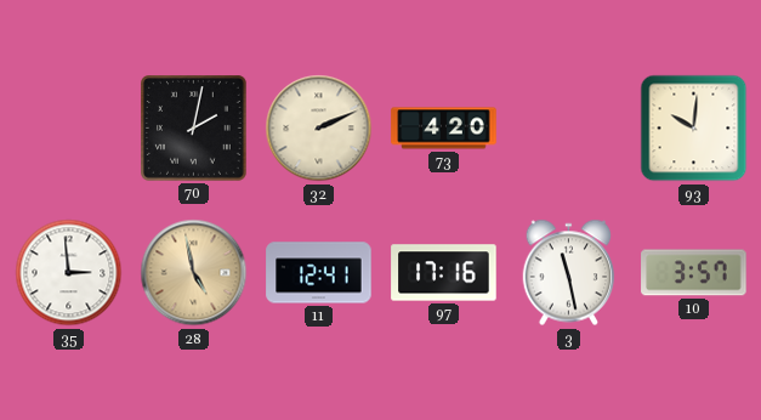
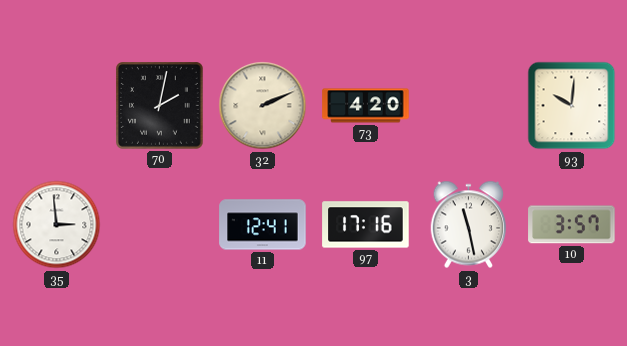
28: 4:58 -> none (194, 273)
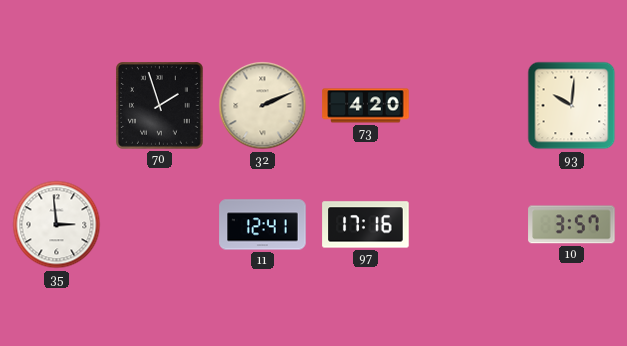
70: 2:02 -> 1:57 (160, 106)
3: 11:28 -> none (469, 225)
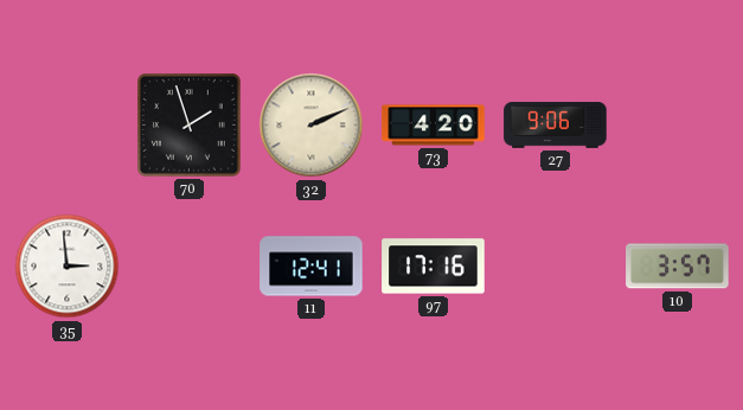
27: none -> 9:06 (556, 126)
93: 10:01 -> none (572, 106)
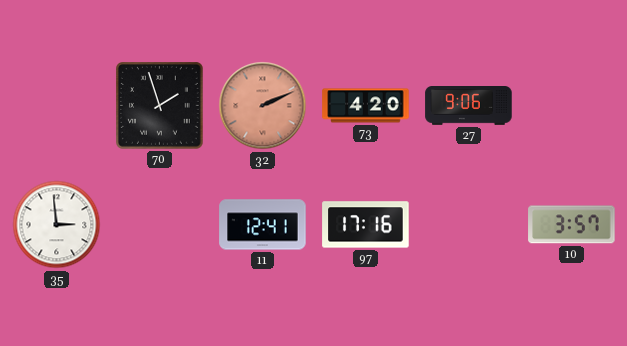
32 dial: cream -> salmon (263, 106)
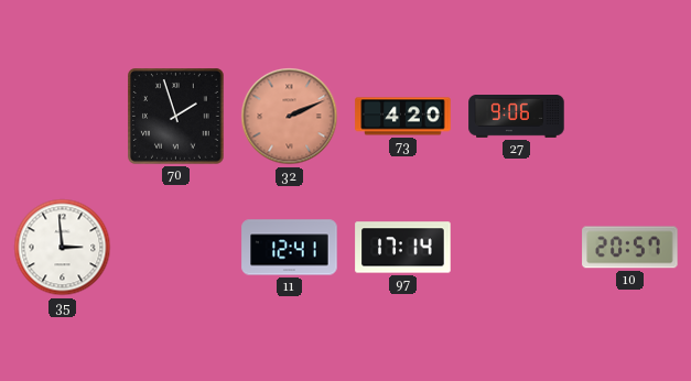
97: 17:16 -> 17:14 (403, 248)
10: 3:57 -> 20:57 (630, 248)
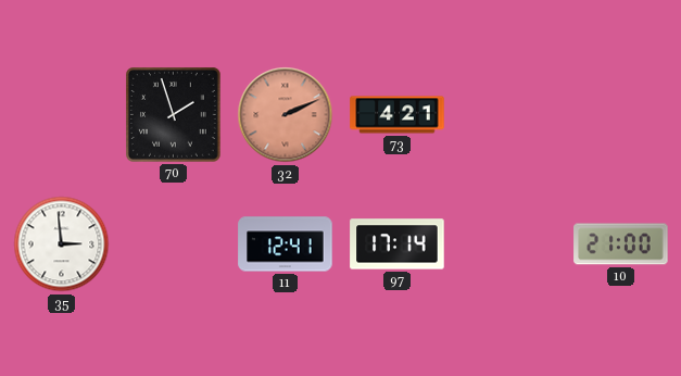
73: 4:20 -> 4:21 (398, 115)
27: 9:06 -> none (517, 117)
10: 20:57 -> 21:00 (621, 245)
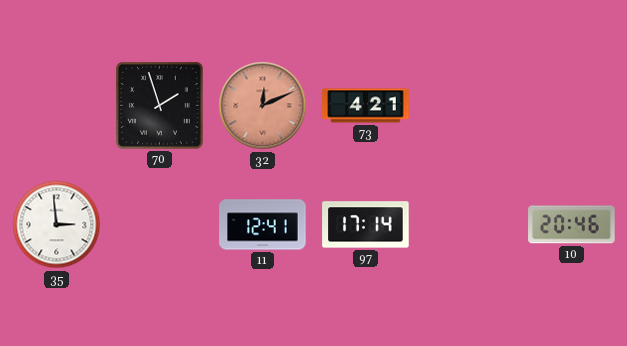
32: 2:11 -> 12:11 (263, 106)
10: 21:00 -> 20:46 (572, 225)
